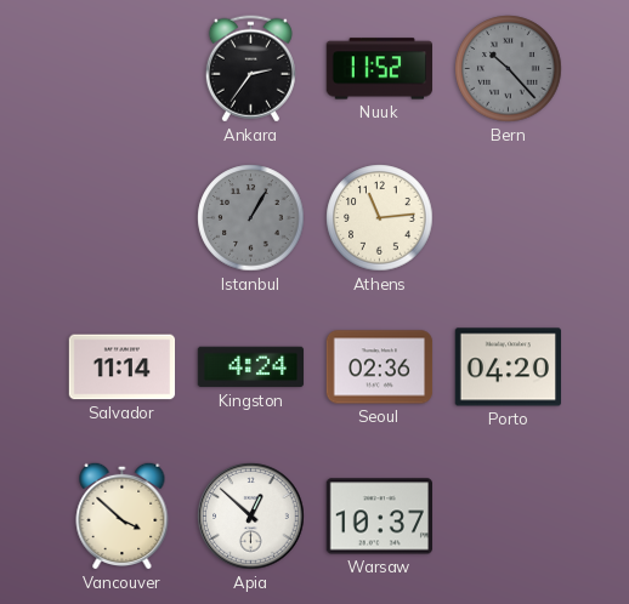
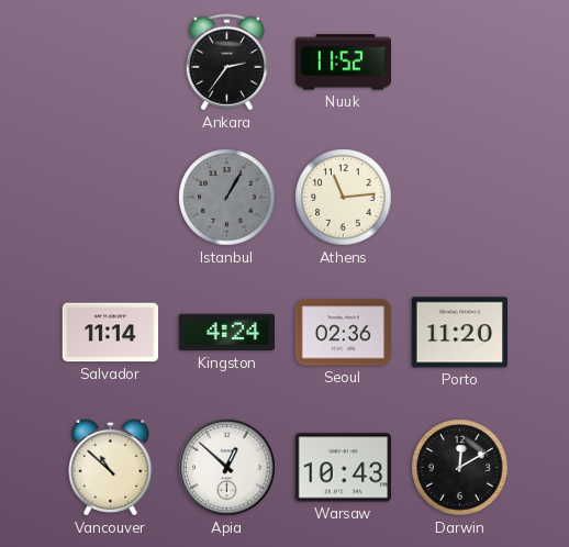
Bern: 10:23 -> none (509, 69)
Porto: 04:20 -> 11:20 (459, 333)
Vancouver: 3:52 -> 10:52 (111, 467)
Warsaw: 10:37 -> 10:43 (343, 468)
Darwin: none -> 12:10 (460, 468)
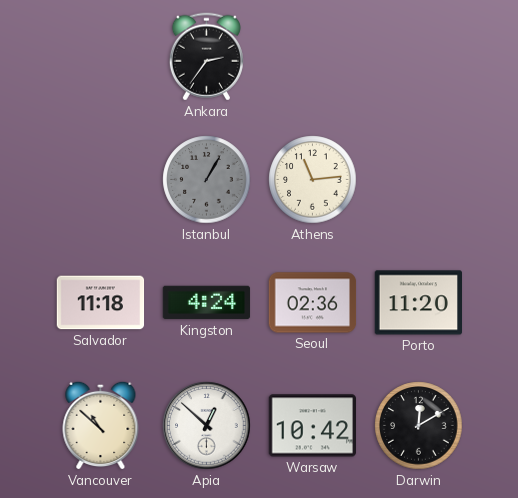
Nuuk: 11:52 -> none (344, 63)
Salvador: 11:14 -> 11:18 (101, 303)
Warsaw: 10:43 -> 10:42 (312, 426)
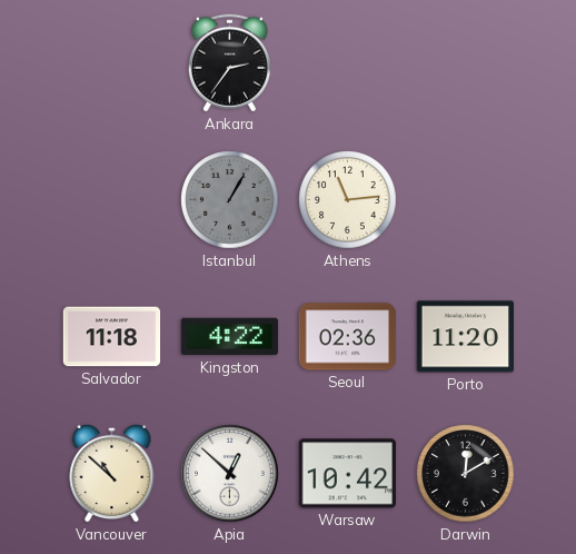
Kingston: 4:24 -> 4:22 (230, 337)
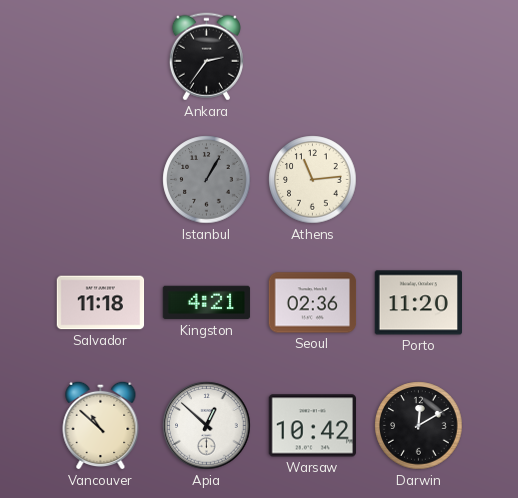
Kingston: 4:22 -> 4:21 (207, 303)
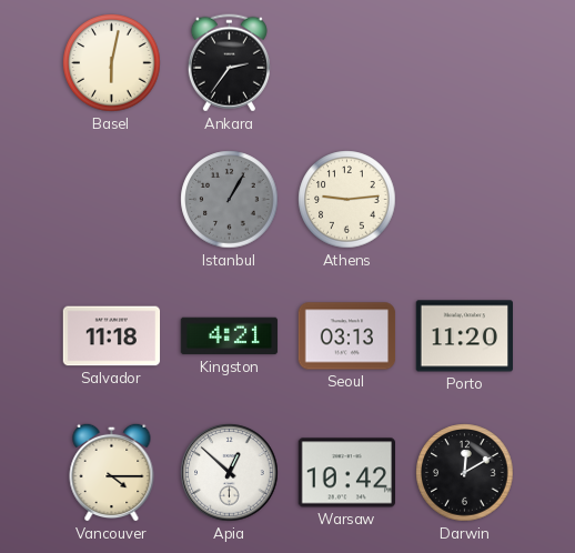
Basel: none -> 6:02 (112, 63)
Athens: 11:14 -> 9:14 (347, 200)
Seoul: 02:36 -> 03:13 (347, 336)
Vancouver: 10:52 -> 4:15 (112, 472)
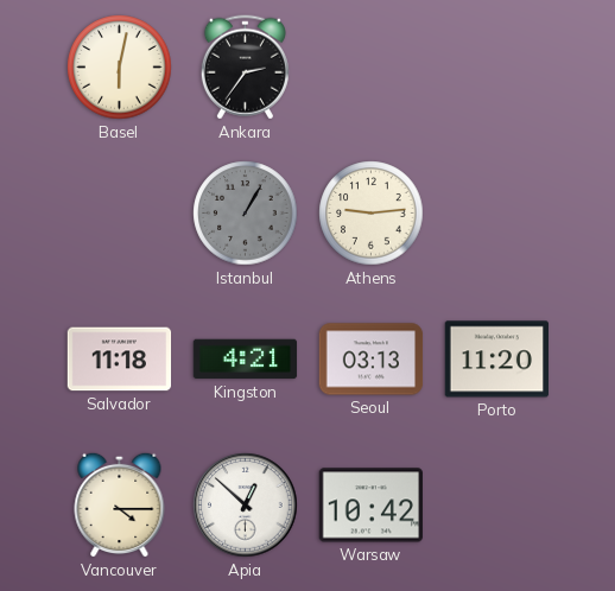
Darwin: 12:10 -> none (465, 473)
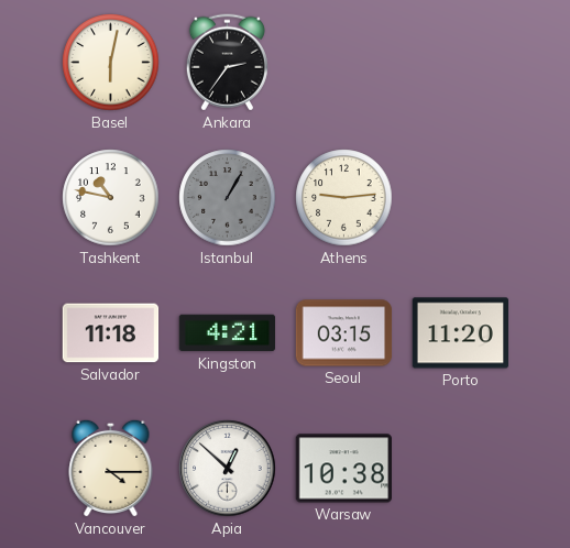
Tashkent: none -> 10:47 (111, 198)
Seoul: 03:13 -> 03:15 (344, 333)
Warsaw: 10:42 -> 10:38 (343, 469)
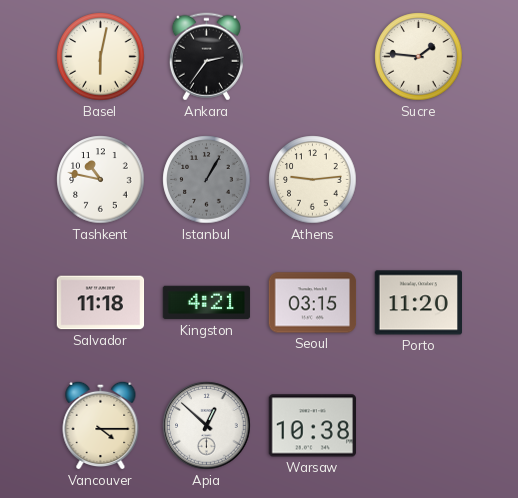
Sucre: none -> 1:46 (419, 57)
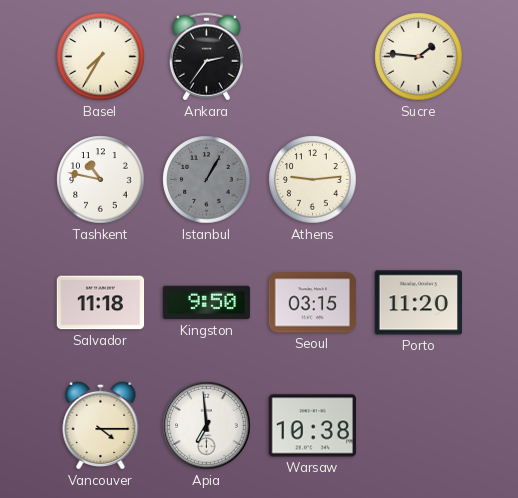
Basel: 6:02 -> 7:35 (101, 57)
Kingston: 4:21 -> 9:50 (207, 303)
Apia: 12:52 -> 6:59 (207, 426)
